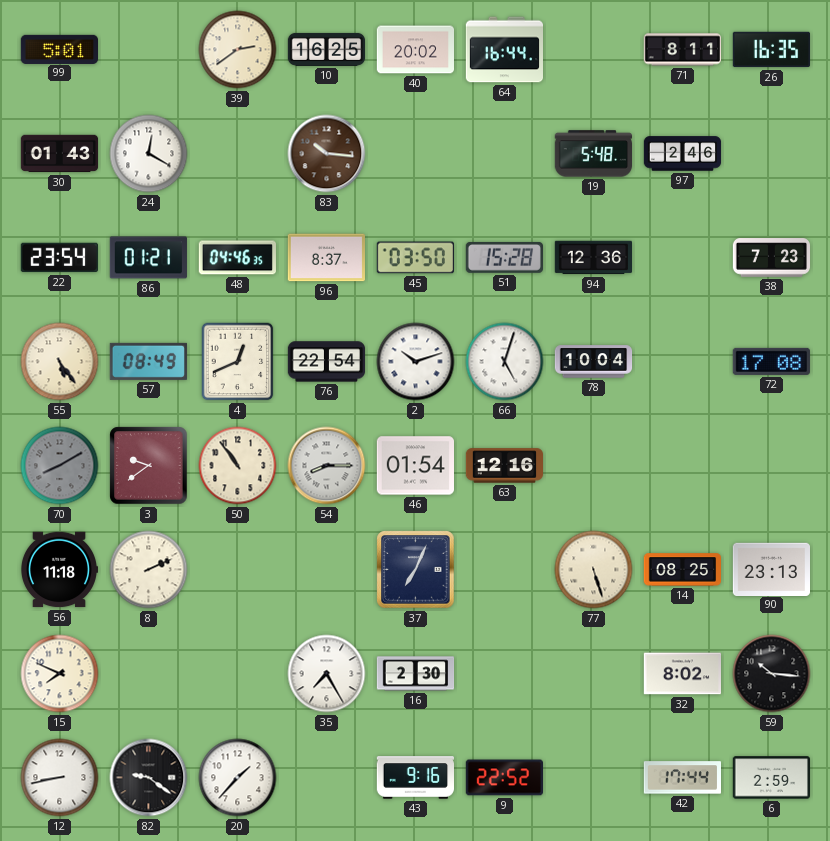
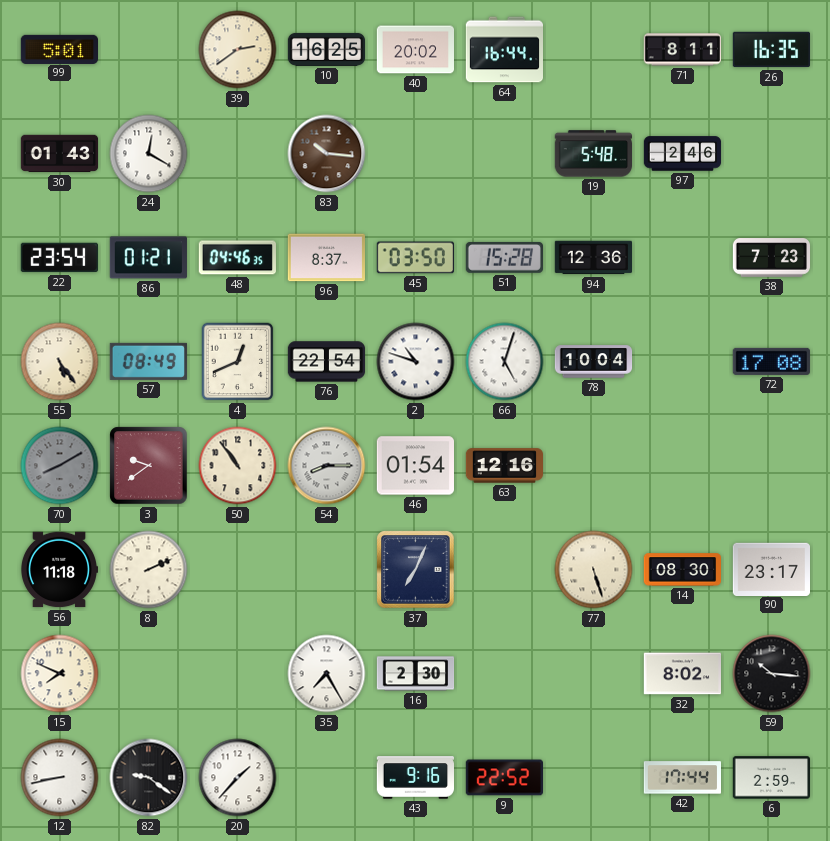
2: 10:12 -> 10:48 (416, 362)
14: 08:25 -> 08:30 (683, 570)
90: 23:13 -> 23:17 (771, 569)
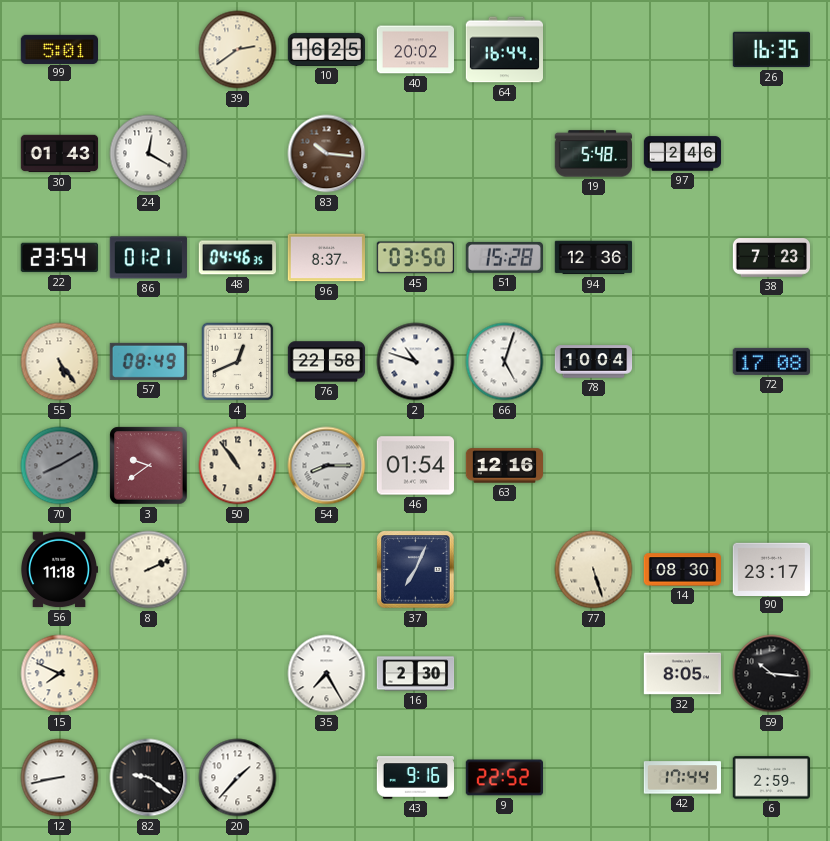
71: 8:11 -> none (682, 50)
76: 22:54 -> 22:58 (327, 362)
32: 8:02 -> 8:05 (682, 674)
